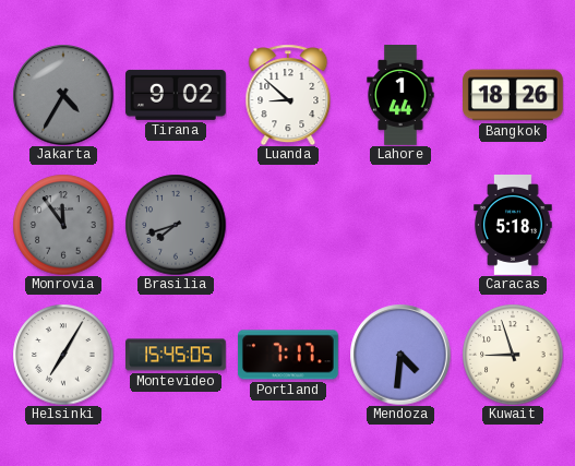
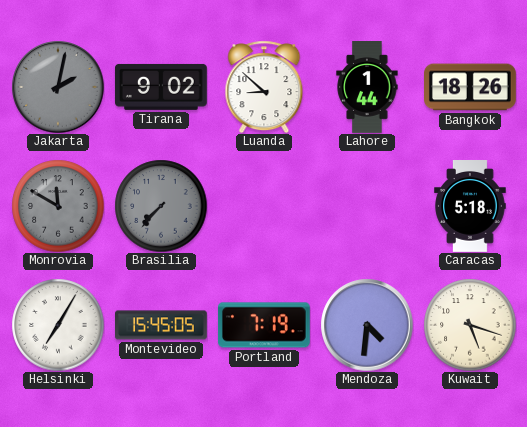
Jakarta: 4:35 -> 2:02 (58, 87)
Monrovia: 11:54 -> 11:50 (58, 206)
Brasilia: 7:42 -> 7:37 (161, 206)
Portland: 7:17 -> 7:19 (264, 325)
Kuwait: 8:57 -> 5:18 (470, 325)
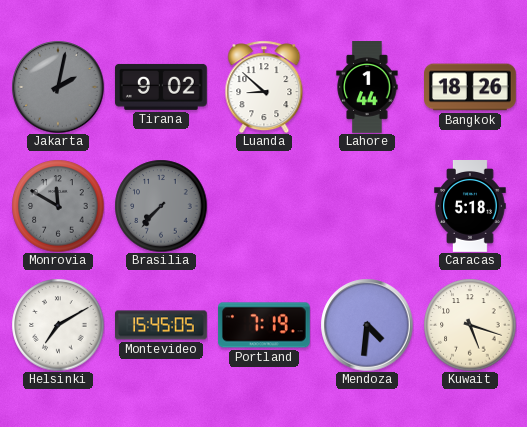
Helsinki: 7:05 -> 7:10 (58, 325)
